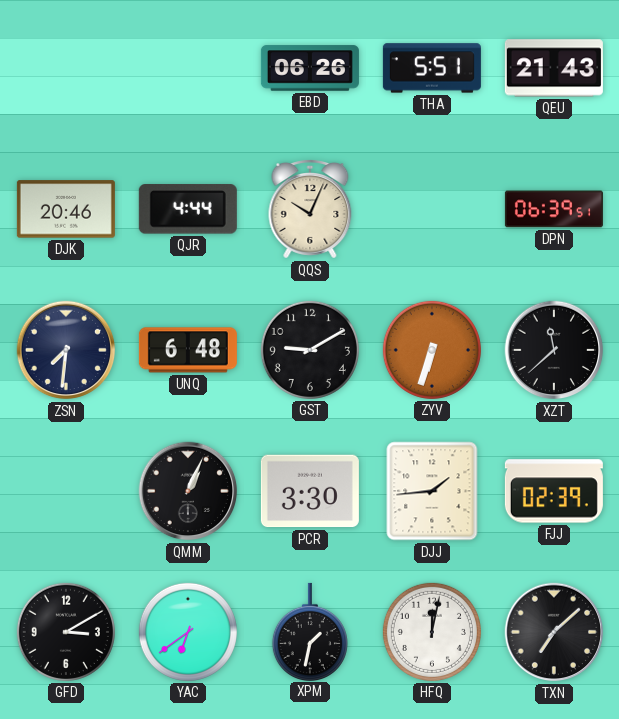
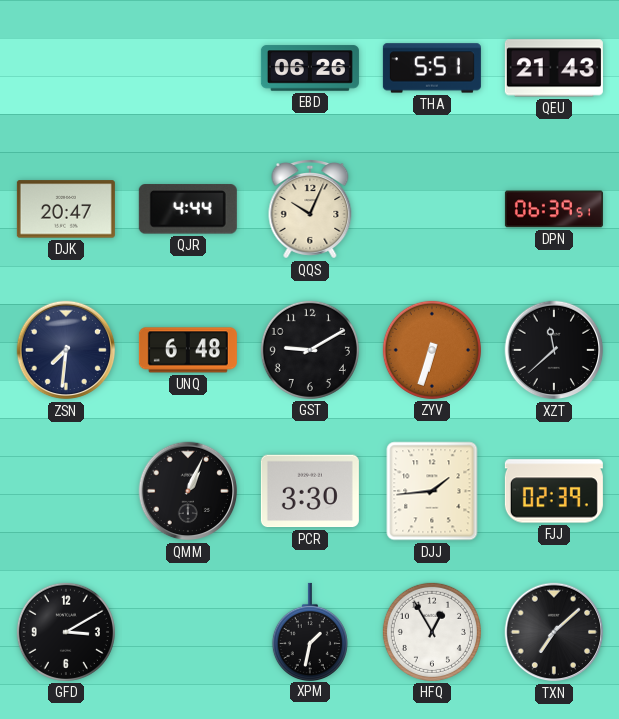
DJK: 20:46 -> 20:47 (66, 209)
YAC: 6:39 -> none (188, 632)
HFQ: 12:02 -> 12:55 (432, 632)
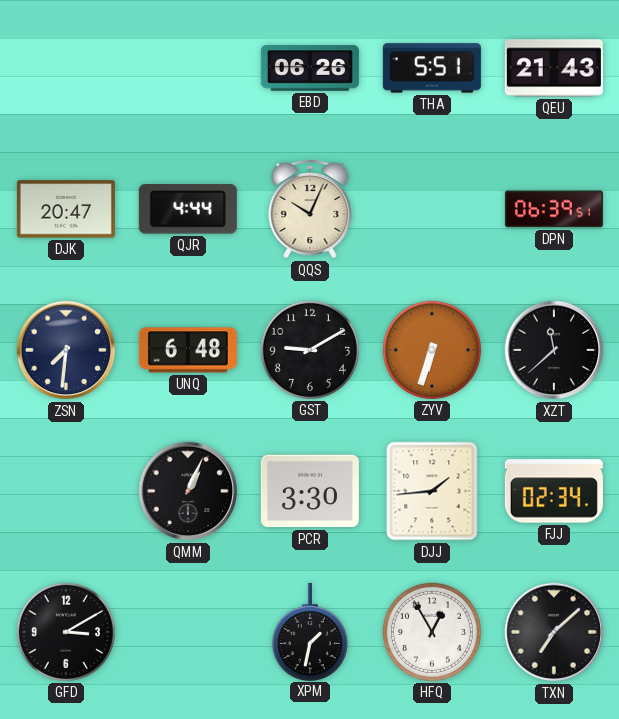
FJJ: 02:39 -> 02:34 (554, 491)
